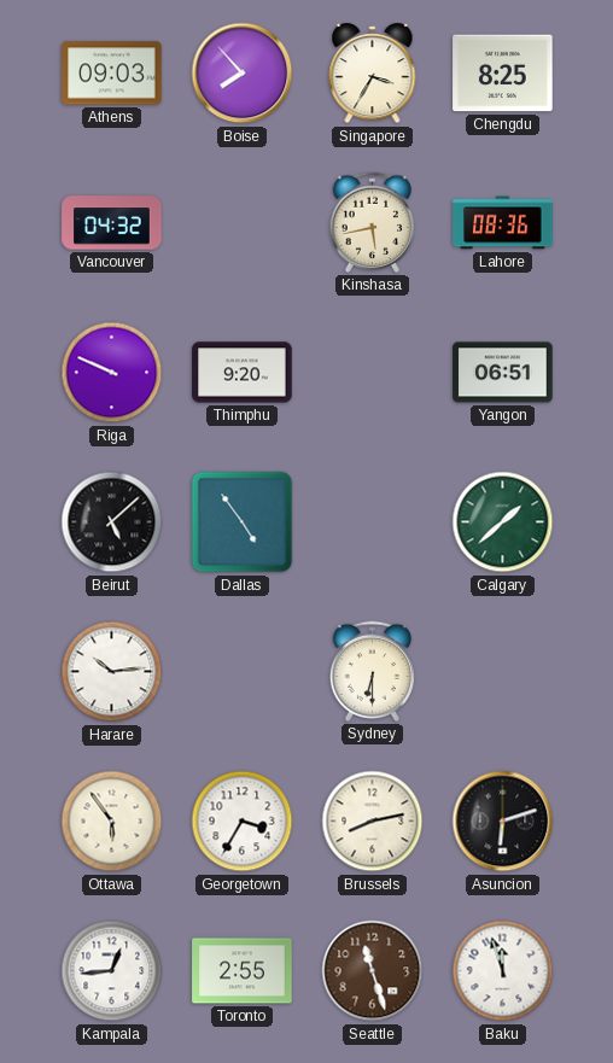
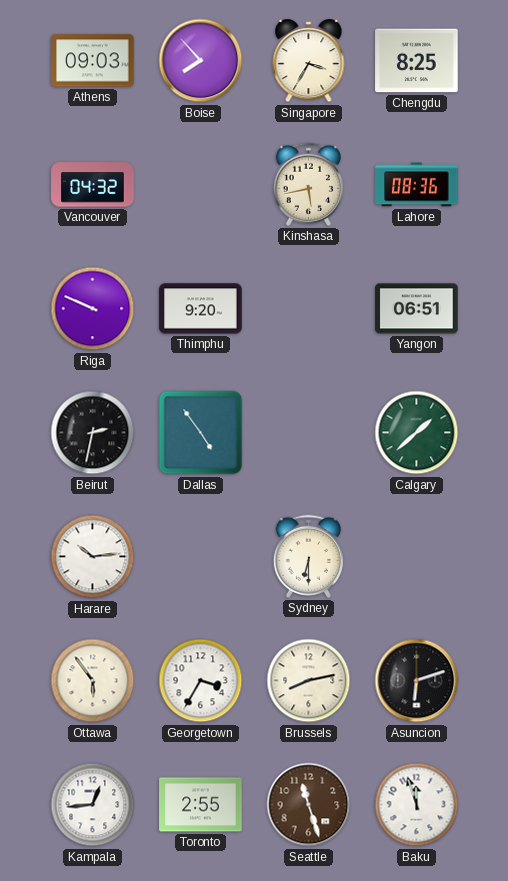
Beirut: 5:08 -> 2:32 (93, 433)
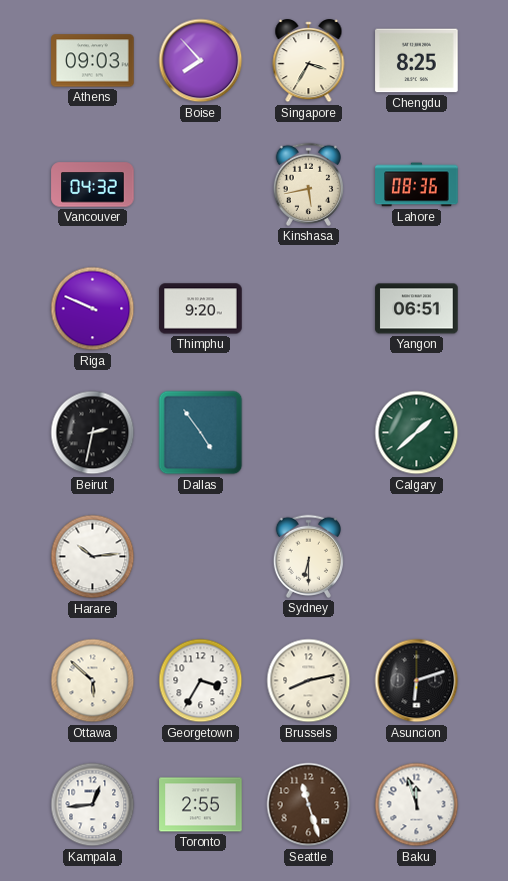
Ottawa: 5:54 -> 5:52 (93, 681)
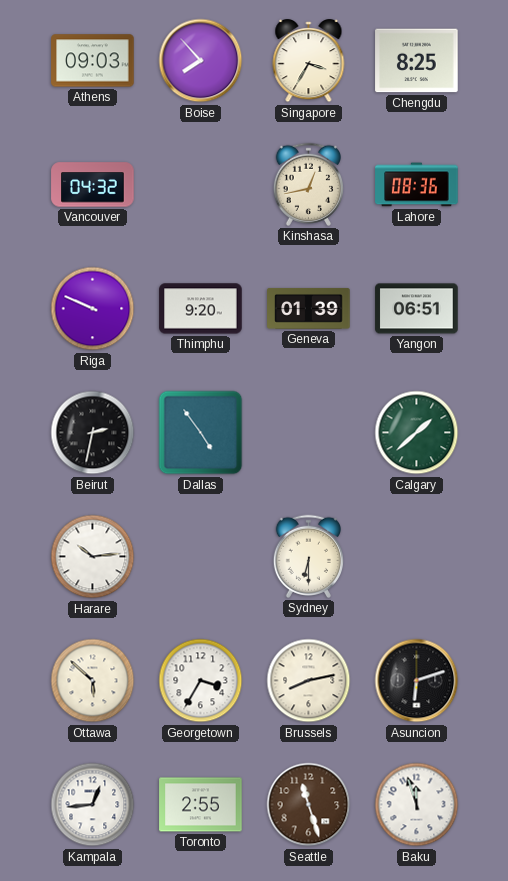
Kinshasa: 5:43 -> 12:43 (308, 184)
Geneva: none -> 01:39 (309, 308)
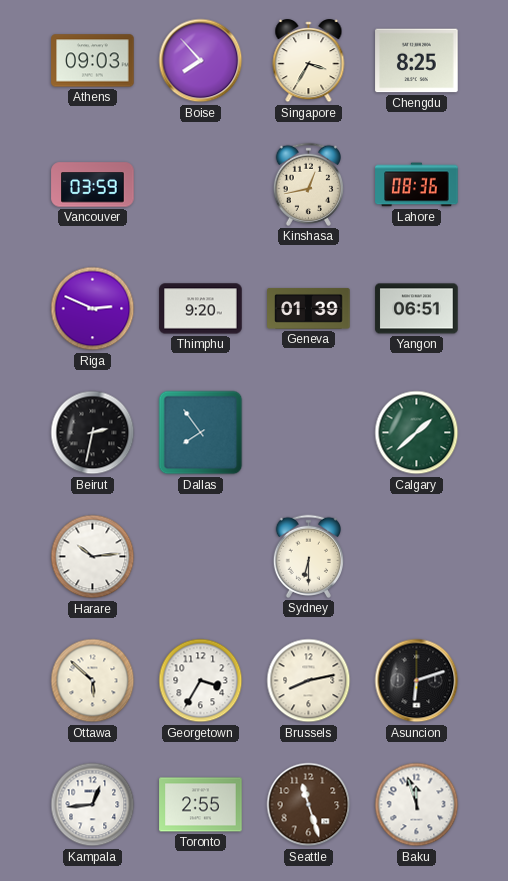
Vancouver: 04:32 -> 03:59 (93, 185)
Riga: 9:49 -> 2:49 (93, 309)
Dallas: 4:54 -> 7:54 (201, 433)
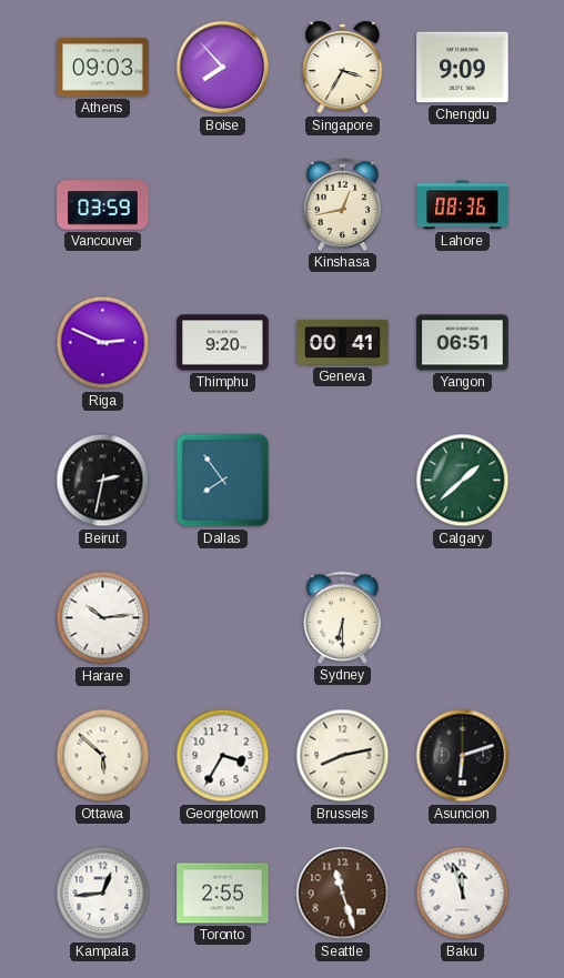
Chengdu: 8:25 -> 9:09 (463, 68)
Geneva: 01:39 -> 00:41 (343, 342)
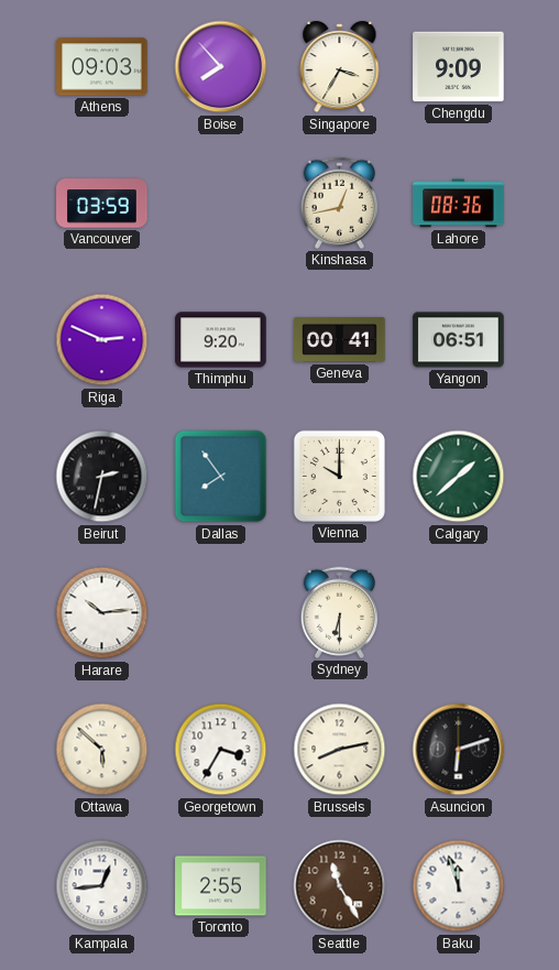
Vienna: none -> 10:00 (339, 476)
Seattle: 11:27 -> 11:25 (340, 886)
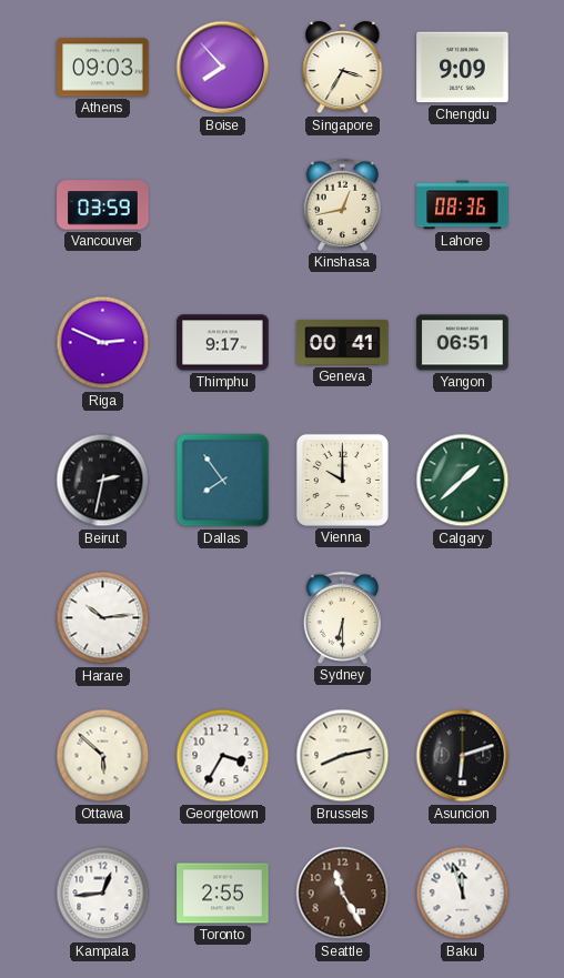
Thimphu: 9:20 -> 9:17 (223, 343)
